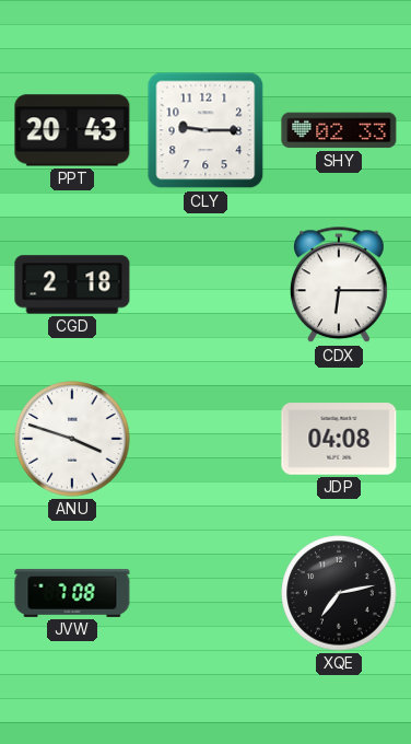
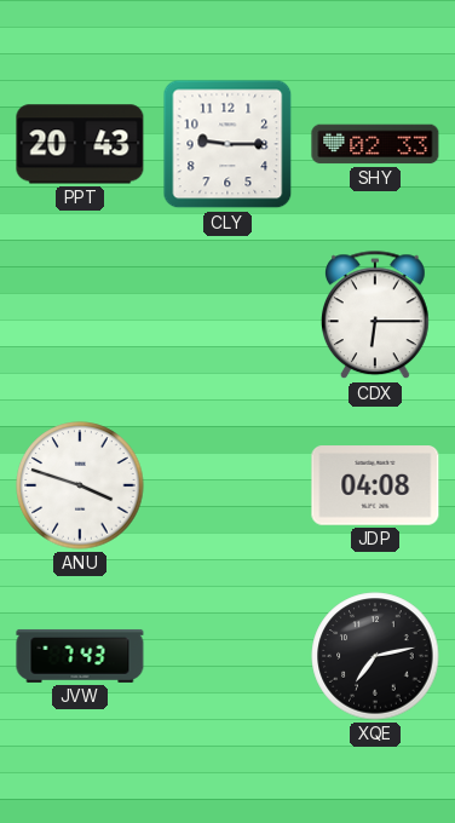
CGD: 2:18 -> none (72, 284)
JVW: 7:08 -> 7:43 (80, 656)
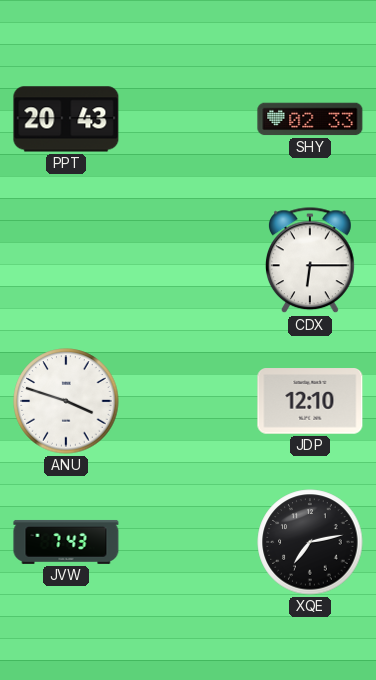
CLY: 9:15 -> none (227, 144)
JDP: 04:08 -> 12:10 (310, 401)
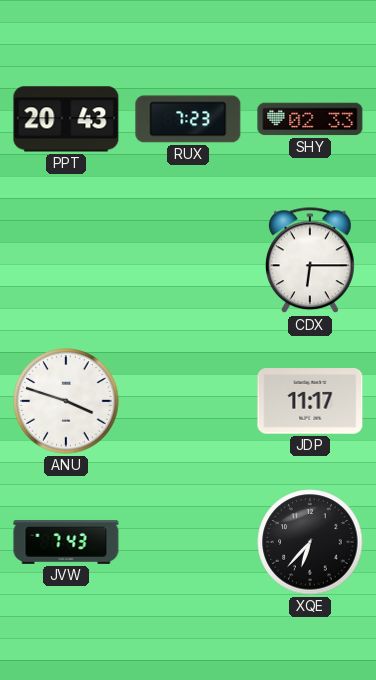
RUX: none -> 7:23 (188, 119)
JDP: 12:10 -> 11:17 (310, 401)
XQE: 7:13 -> 6:37 (310, 542)
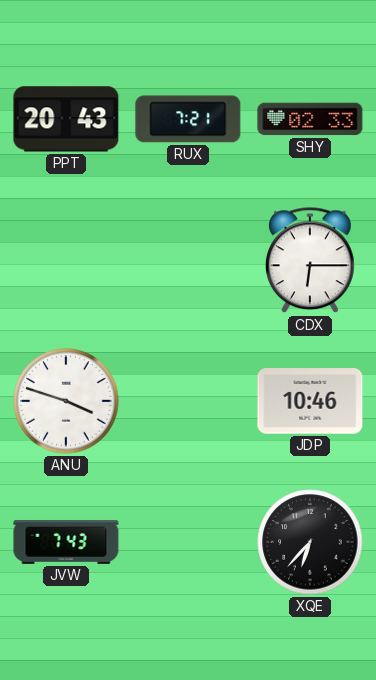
RUX: 7:23 -> 7:21 (188, 119)
JDP: 11:17 -> 10:46 (310, 401)
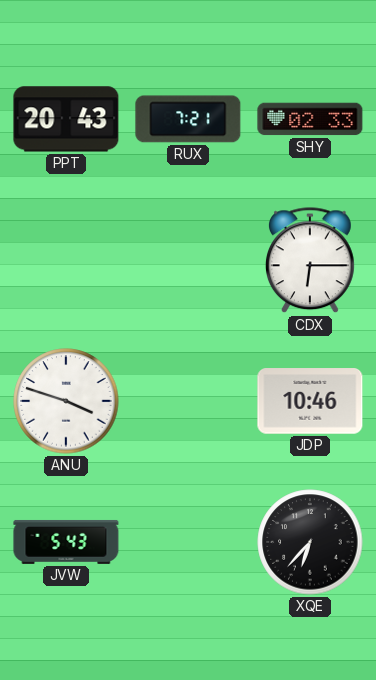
JVW: 7:43 -> 5:43 (66, 542)
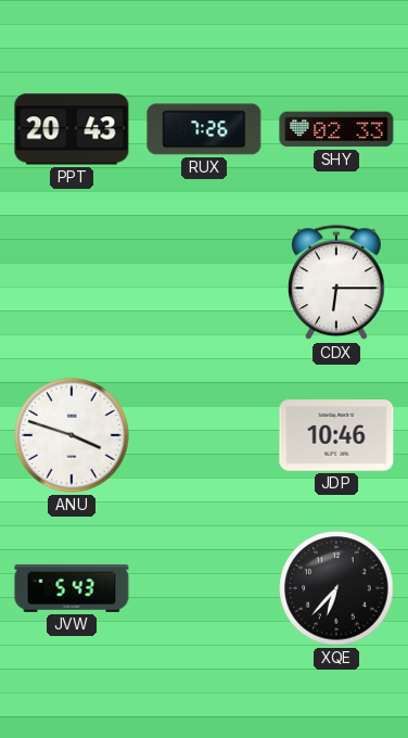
RUX: 7:21 -> 7:26 (204, 129)
